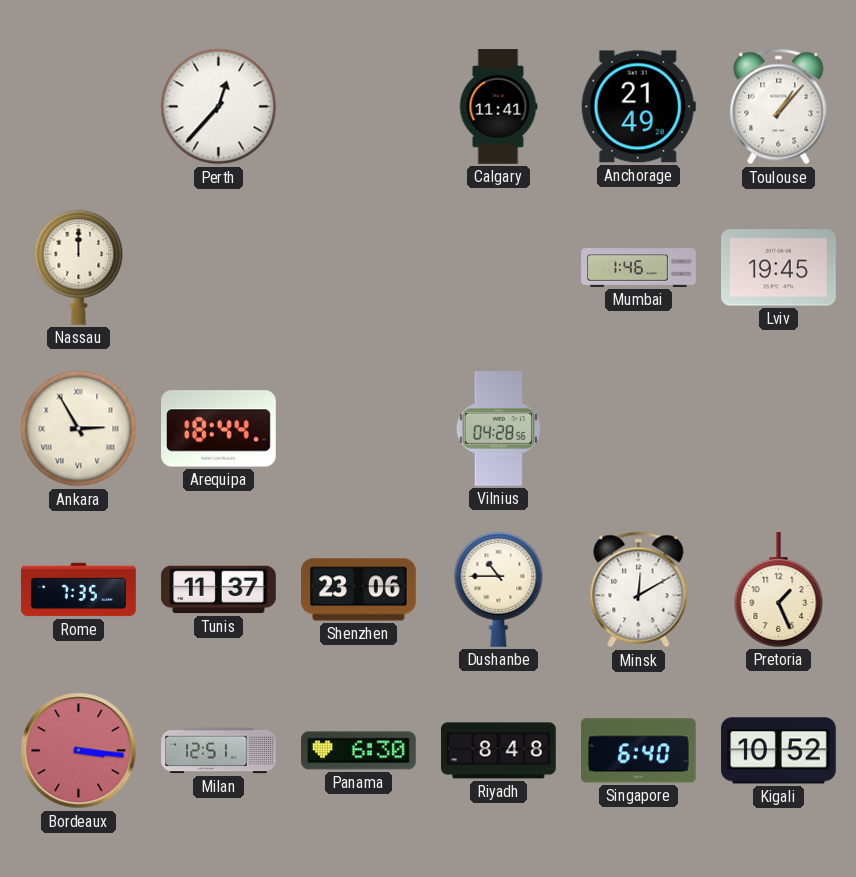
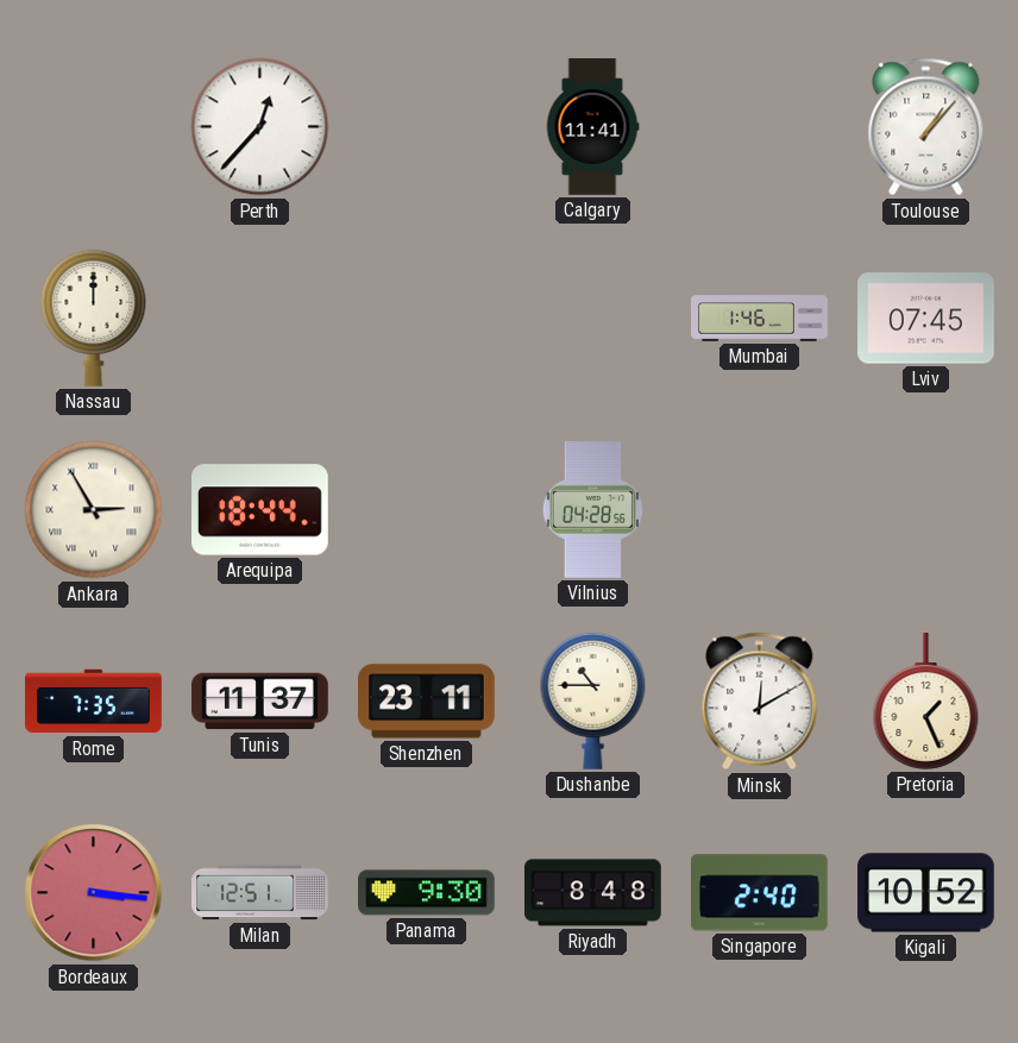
Anchorage: 21:49 -> none (638, 107)
Lviv: 19:45 -> 07:45 (926, 319)
Shenzhen: 23:06 -> 23:11 (427, 702)
Panama: 6:30 -> 9:30 (427, 893)
Singapore: 6:40 -> 2:40 (760, 893)
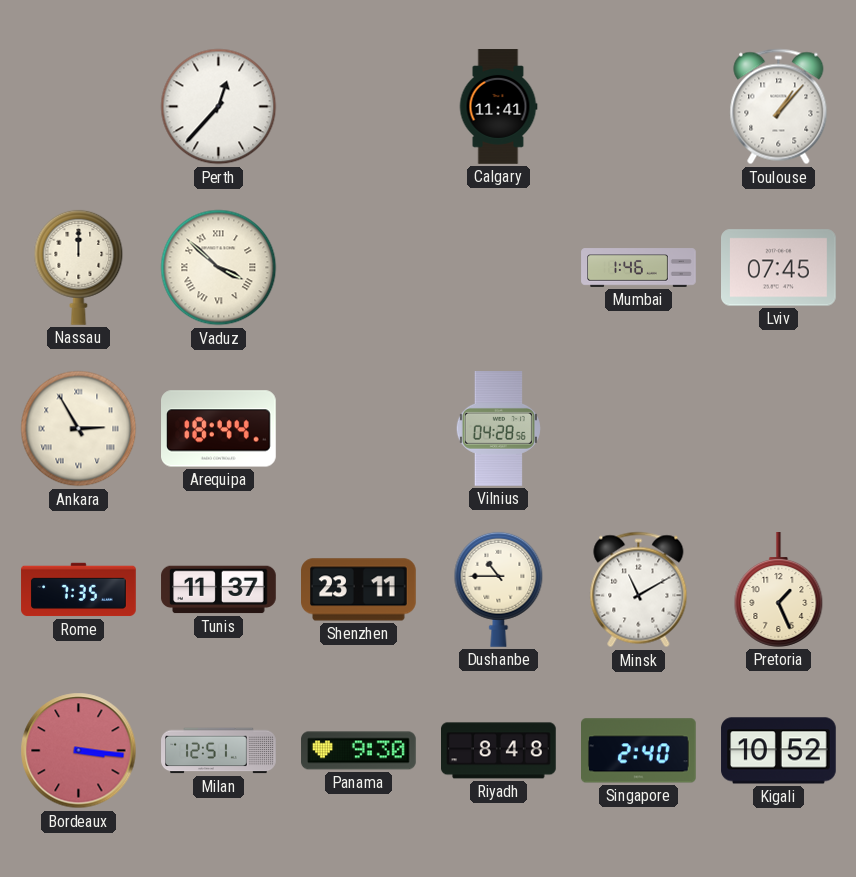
Vaduz: none -> 3:52 (219, 268)
Minsk: 12:10 -> 11:10 (639, 590)
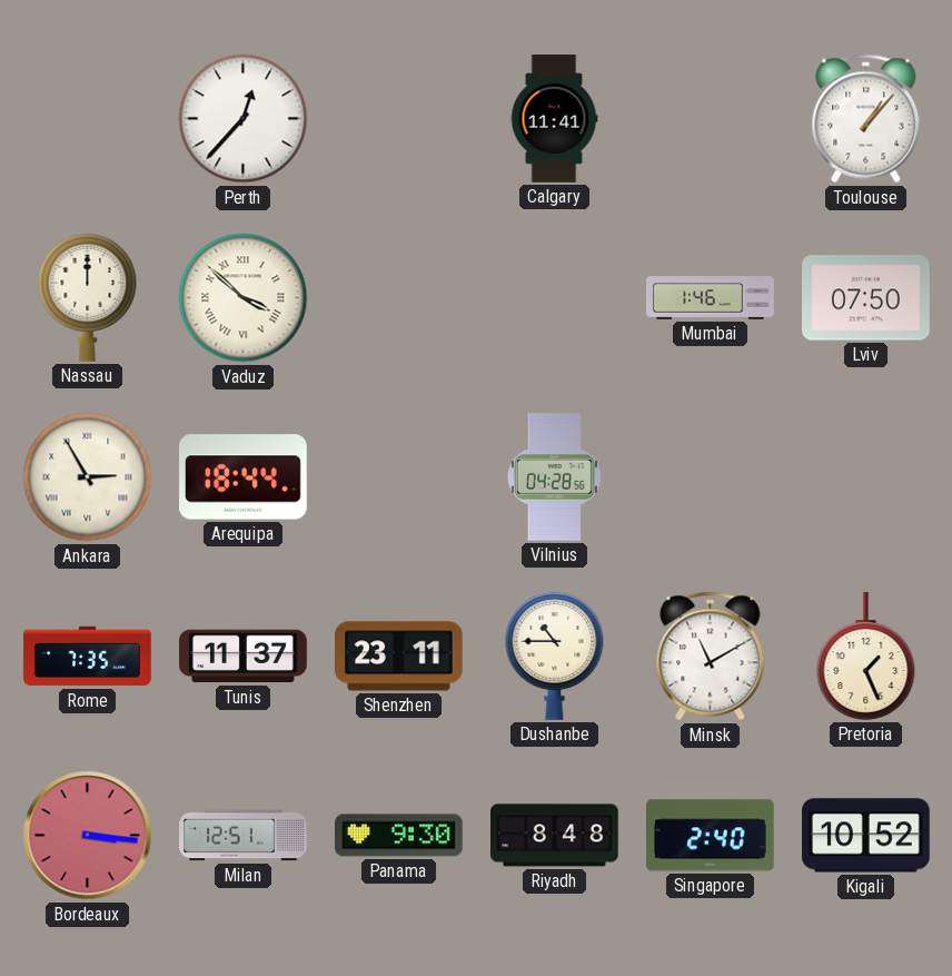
Lviv: 07:45 -> 07:50 (866, 298)
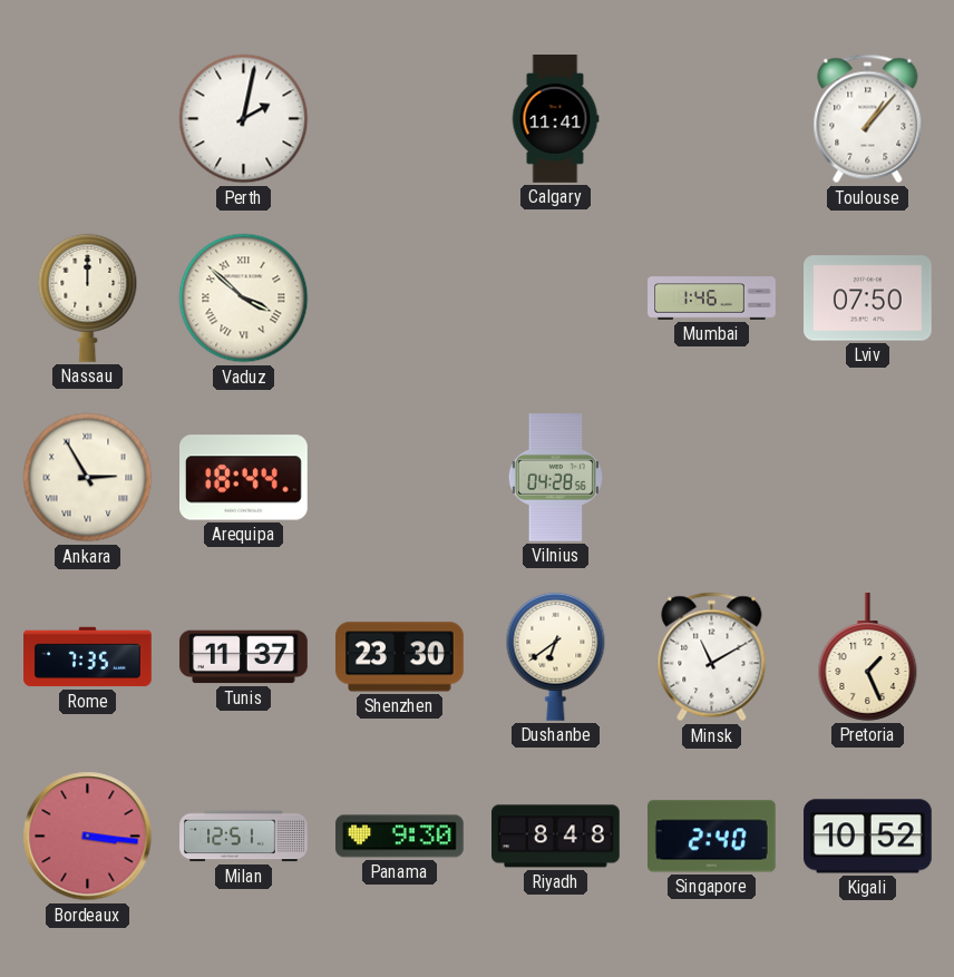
Perth: 12:37 -> 2:02 (244, 119)
Shenzhen: 23:11 -> 23:30 (400, 657)
Dushanbe: 10:45 -> 6:39 (556, 656)
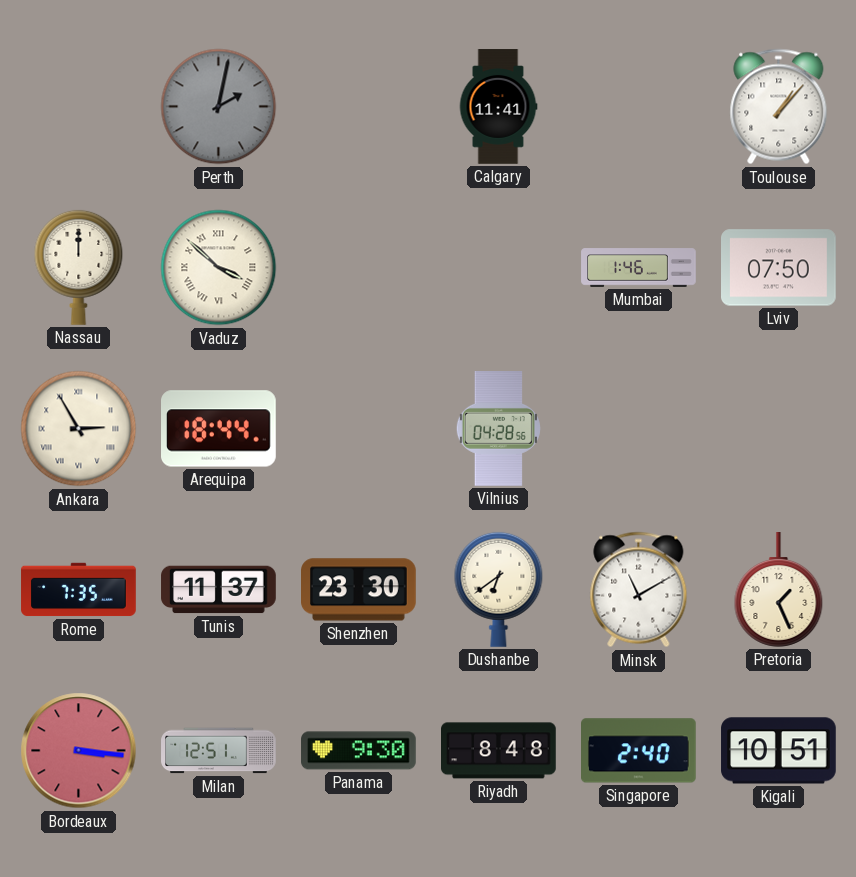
Perth dial: white -> grey (219, 107)
Kigali: 10:52 -> 10:51 (779, 751)
